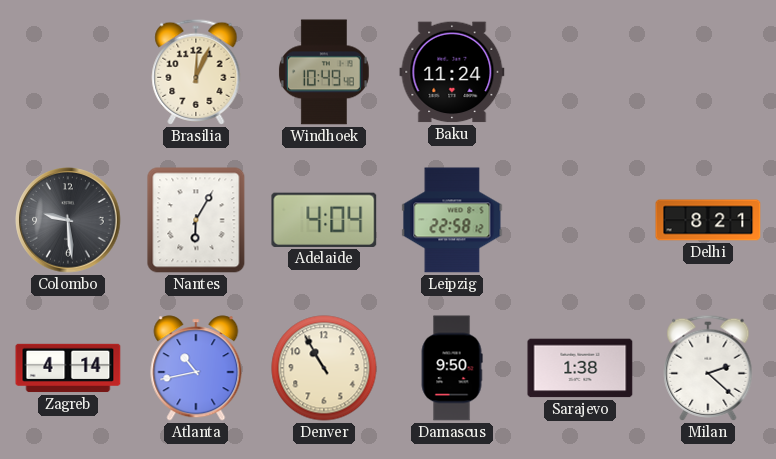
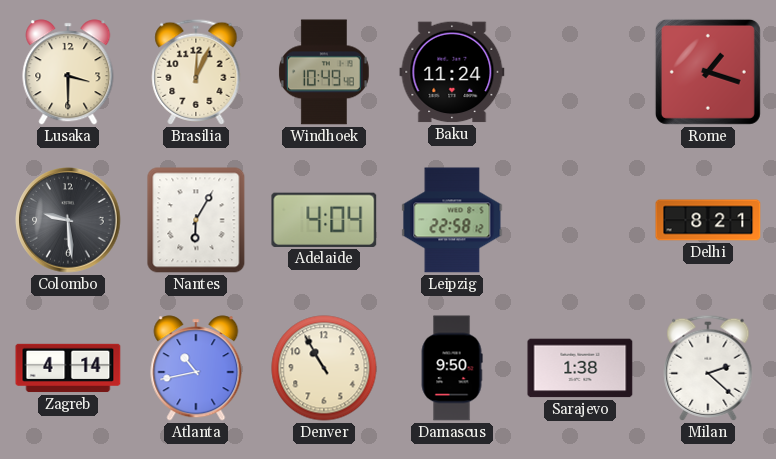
Lusaka: none -> 3:30 (68, 72)
Rome: none -> 1:18 (708, 72)
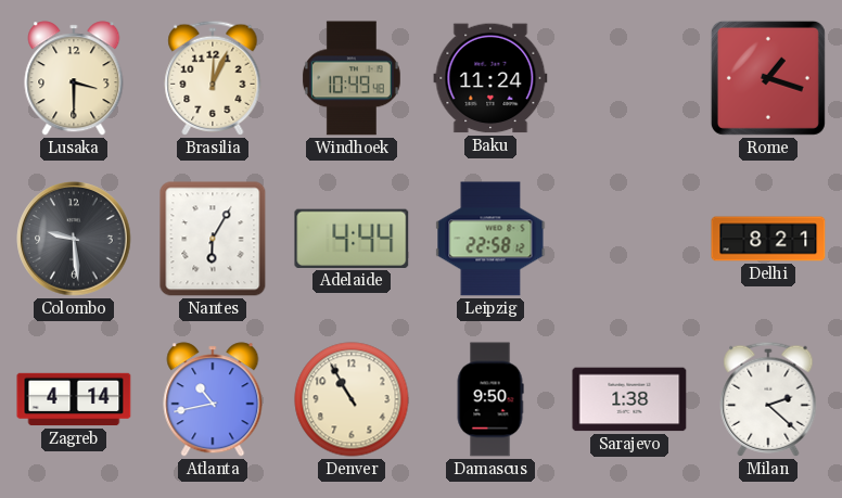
Adelaide: 4:04 -> 4:44 (352, 239)
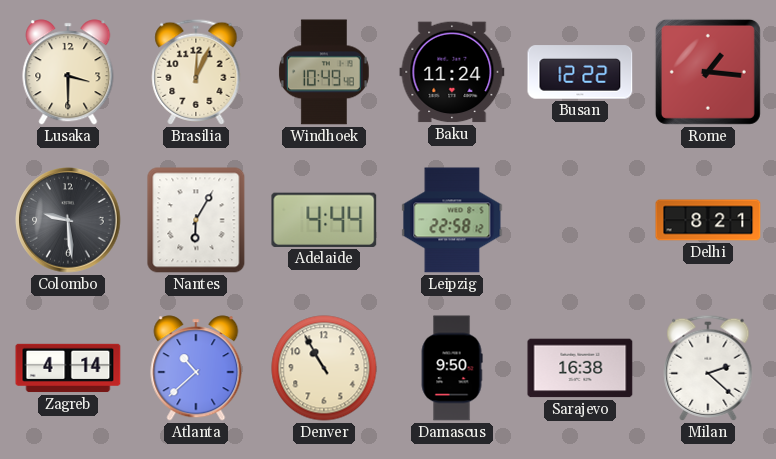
Busan: none -> 12:22 (580, 72)
Rome: 1:18 -> 1:16 (708, 72)
Atlanta: 10:43 -> 10:38 (196, 368)
Sarajevo: 1:38 -> 16:38 (580, 368)
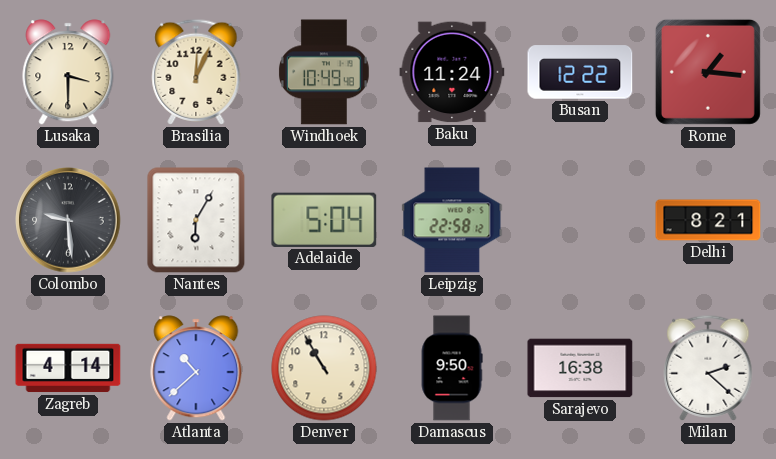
Adelaide: 4:44 -> 5:04 (324, 220)
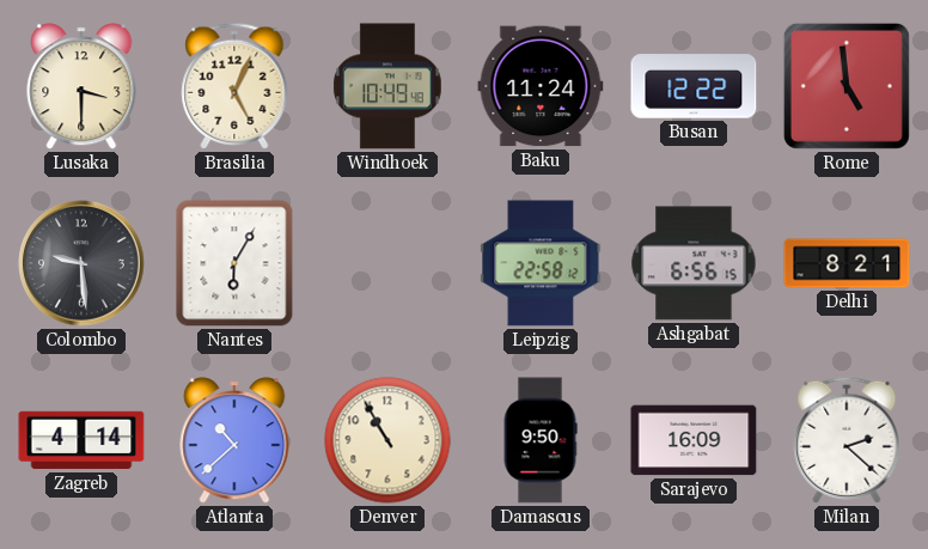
Brasilia: 12:04 -> 5:04 (234, 86)
Rome: 1:16 -> 4:59 (847, 86)
Adelaide: 5:04 -> none (324, 220)
Ashgabat: none -> 6:56 (694, 263)
Sarajevo: 16:38 -> 16:09 (694, 440)
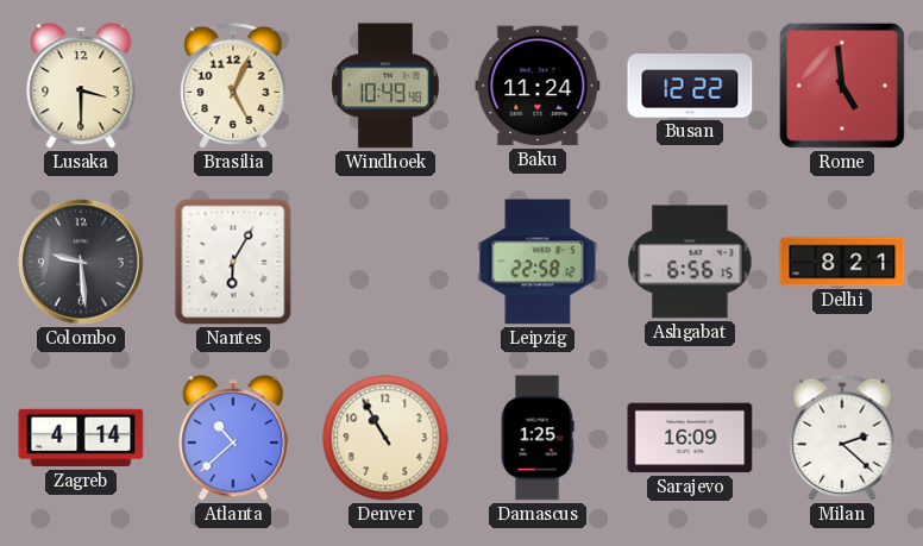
Damascus: 9:50 -> 1:25 (538, 438)
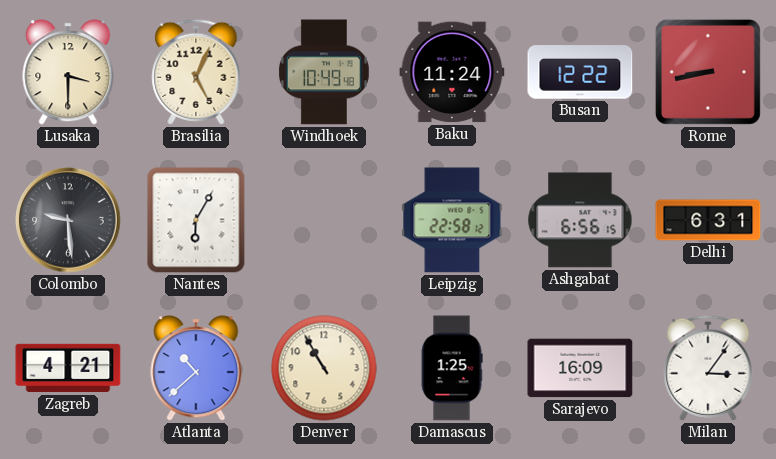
Rome: 4:59 -> 8:43 (708, 72)
Delhi: 8:21 -> 6:31 (708, 220)
Zagreb: 4:14 -> 4:21 (68, 368)
Milan: 2:22 -> 3:06 (708, 368)
